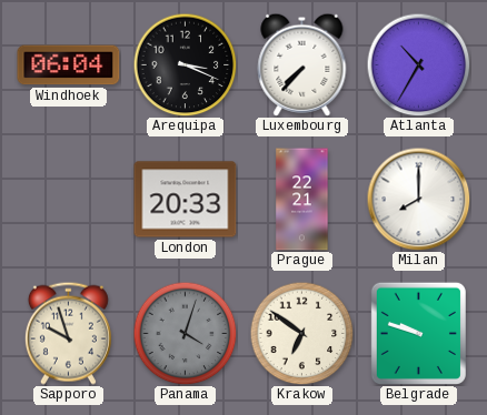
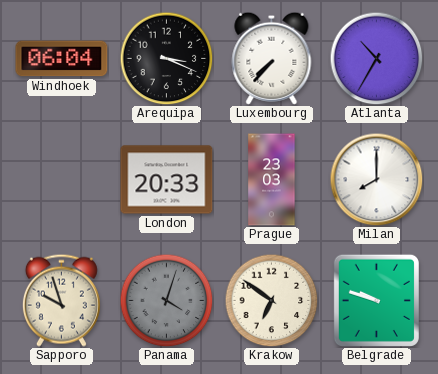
Prague: 22:21 -> 23:03 (272, 180)
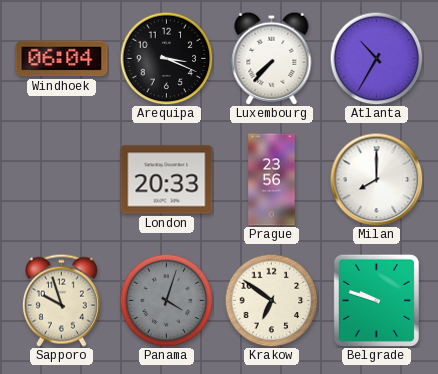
Prague: 23:03 -> 23:56 (272, 180)
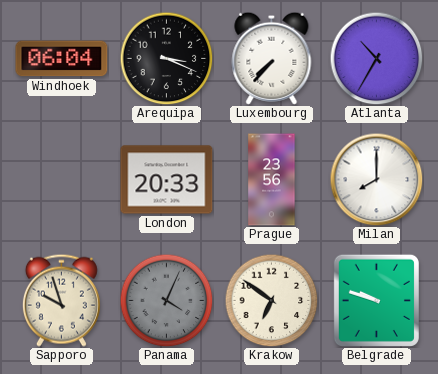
Panama: 4:03 -> 4:04 (166, 300)
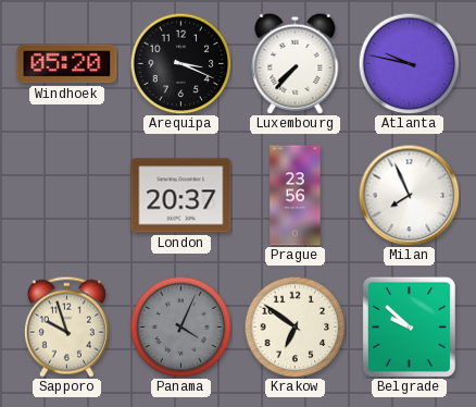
Windhoek: 06:04 -> 05:20 (67, 64)
Atlanta: 10:35 -> 9:47 (409, 63)
London: 20:33 -> 20:37 (181, 196)
Milan: 8:00 -> 7:56 (409, 195)
Belgrade: 9:48 -> 9:52 (409, 326)
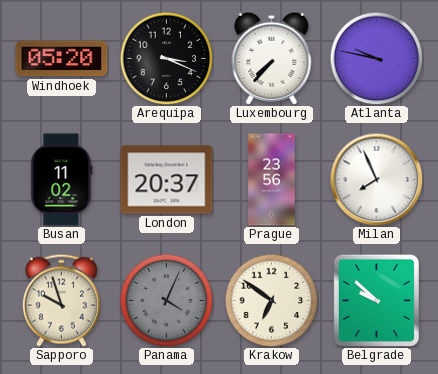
Busan: none -> 11:02 (62, 180)
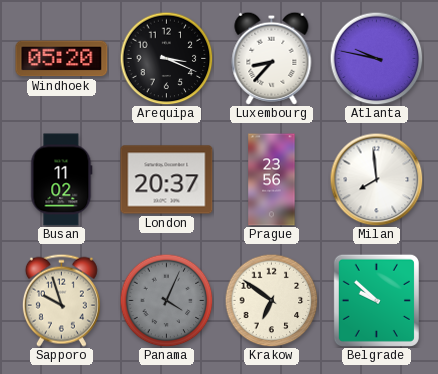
Luxembourg: 7:37 -> 8:37 (272, 58)
Milan: 7:56 -> 7:59 (376, 179)
